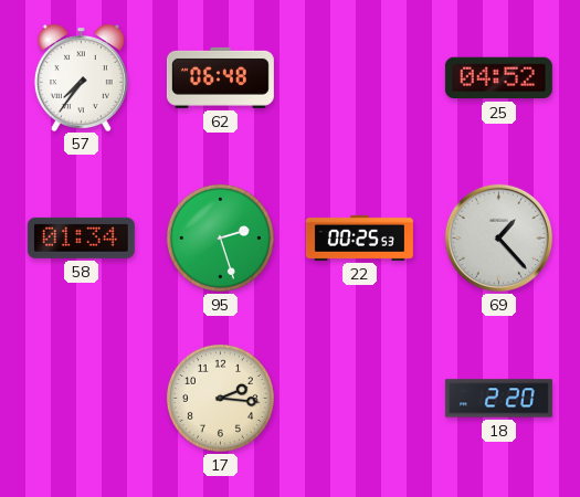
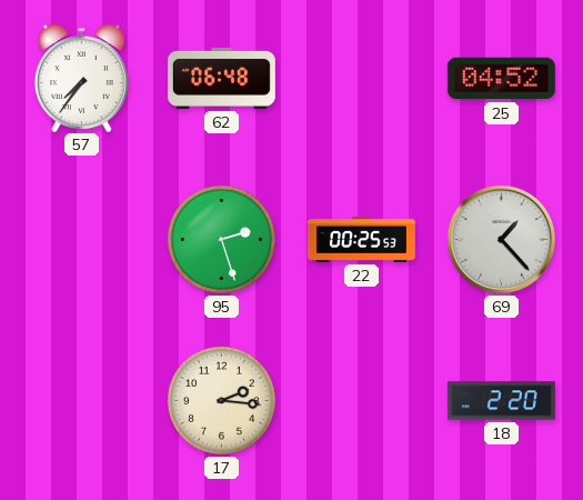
58: 01:34 -> none (81, 237)
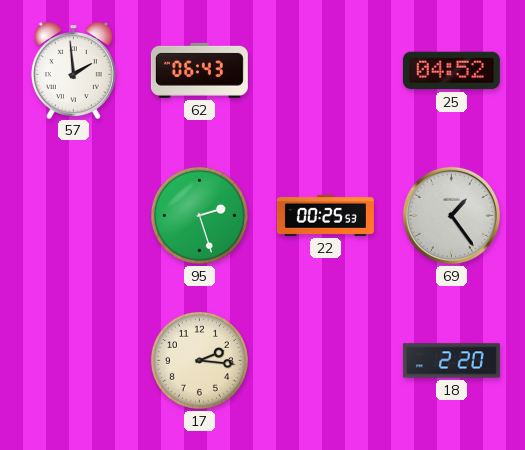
57: 7:36 -> 1:59 (73, 70)
62: 06:48 -> 06:43 (199, 70)
69: 1:23 -> 1:24 (451, 215)
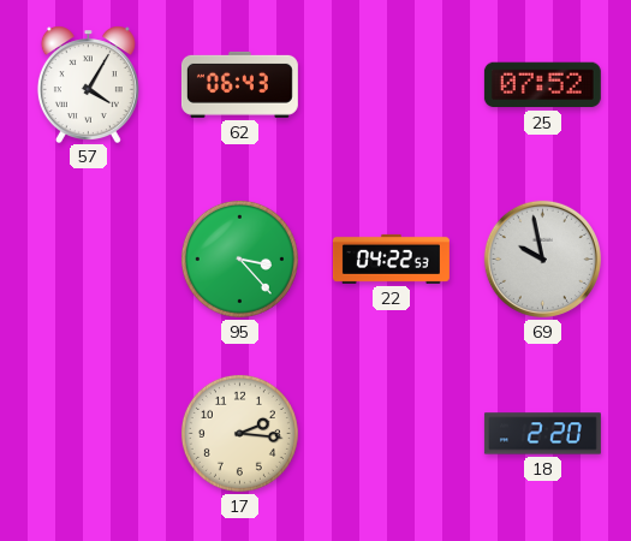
57: 1:59 -> 4:05 (88, 84)
25: 04:52 -> 07:52 (542, 85)
95: 2:27 -> 3:23 (239, 258)
22: 00:25 -> 04:22 (391, 258)
69: 1:24 -> 9:58 (542, 258)
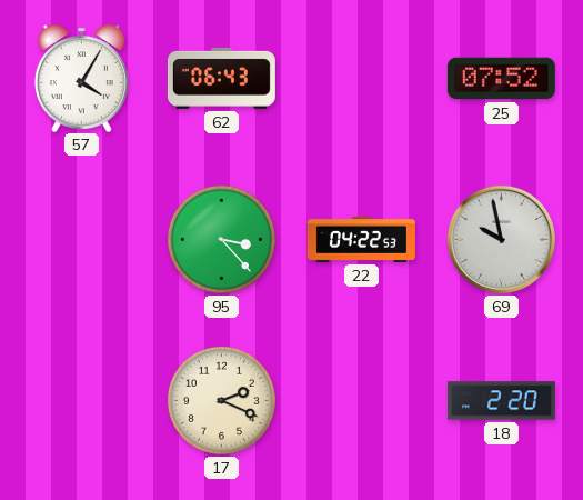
17: 2:16 -> 2:19 (221, 400)
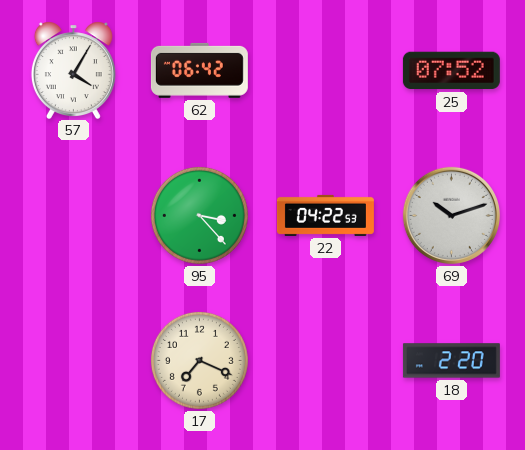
62: 06:43 -> 06:42 (199, 70)
69: 9:58 -> 10:12 (451, 215)
17: 2:19 -> 7:19 (199, 360)
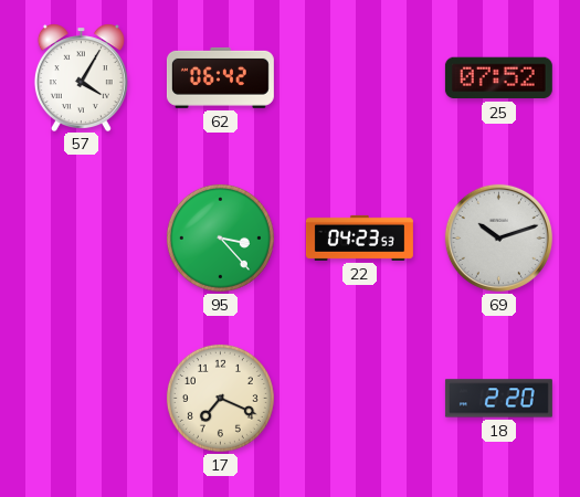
22: 04:22 -> 04:23 (359, 237)
